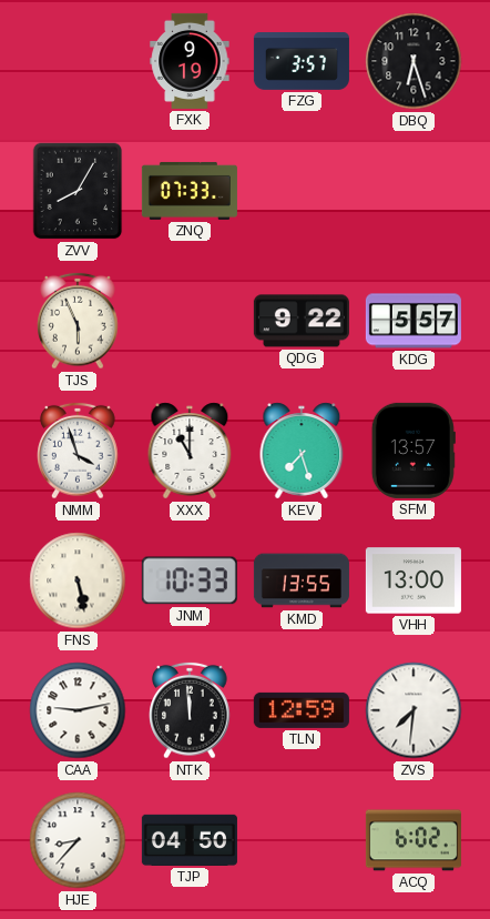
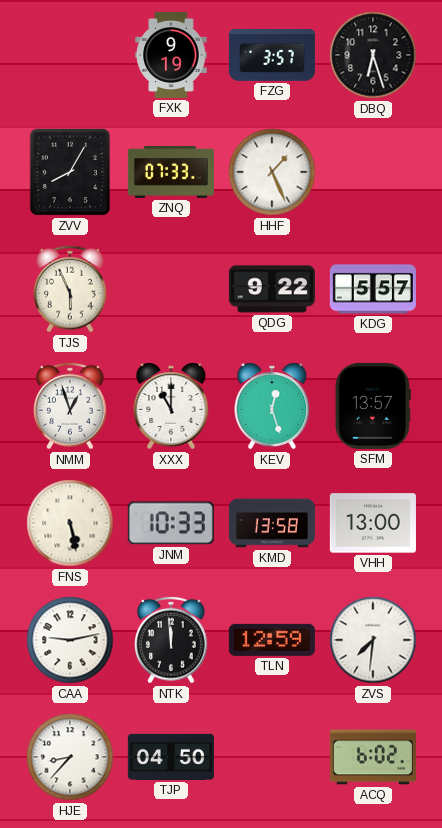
HHF: none -> 1:26 (272, 172)
NMM: 3:57 -> 12:57 (70, 406)
KEV: 7:27 -> 12:27 (272, 406)
KMD: 13:55 -> 13:58 (272, 523)
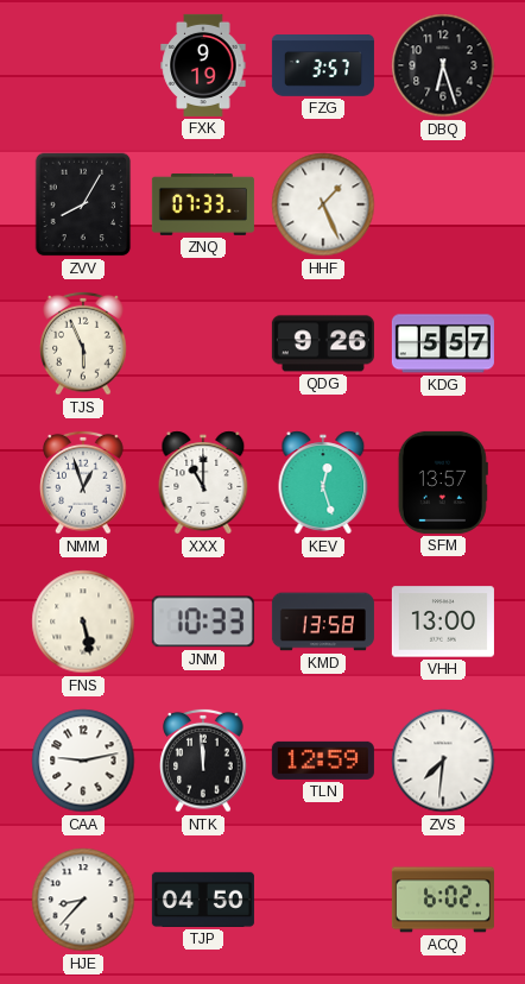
QDG: 9:22 -> 9:26 (323, 343)
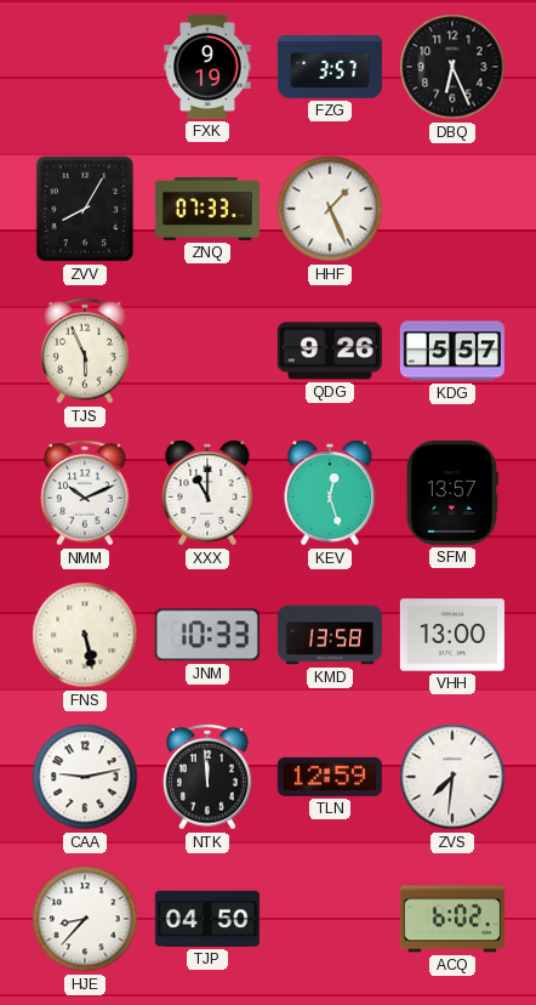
DBQ: 6:27 -> 6:26 (452, 67)
NMM: 12:57 -> 10:11 (85, 493)
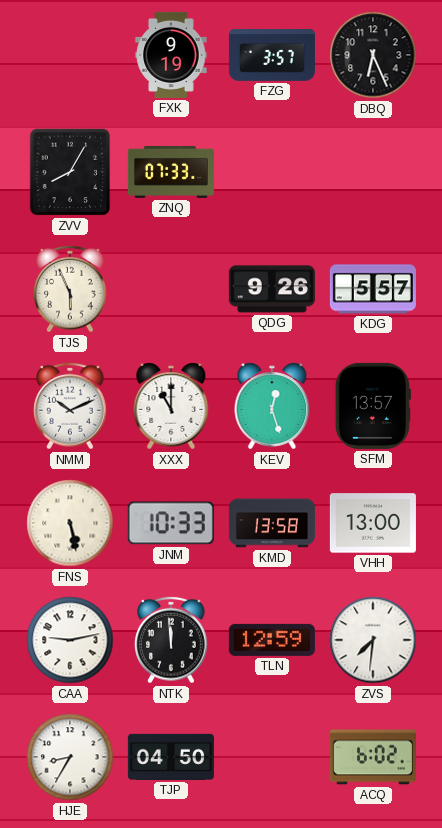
HHF: 1:26 -> none (330, 209)
HJE: 8:37 -> 8:35 (70, 757)
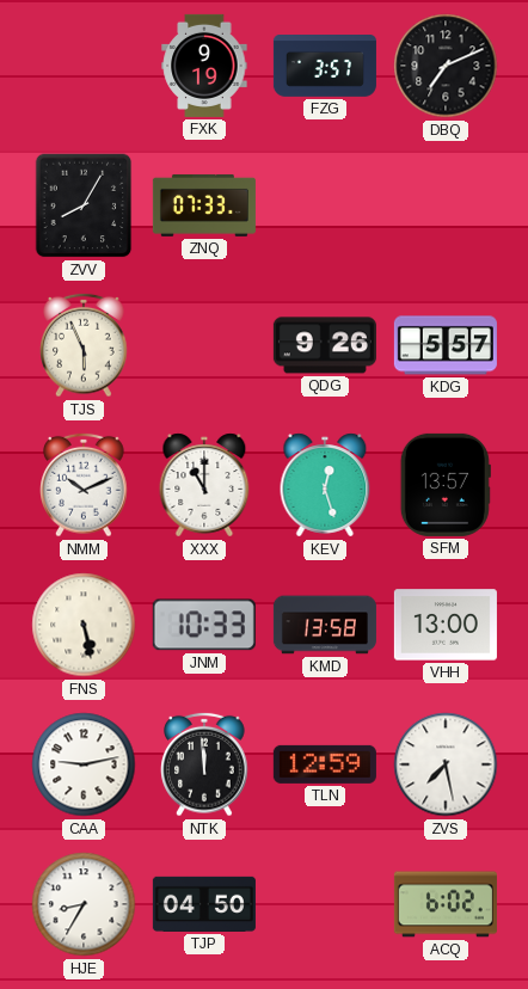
DBQ: 6:26 -> 7:11 (446, 66)
ZVS: 7:31 -> 7:28 (446, 764)
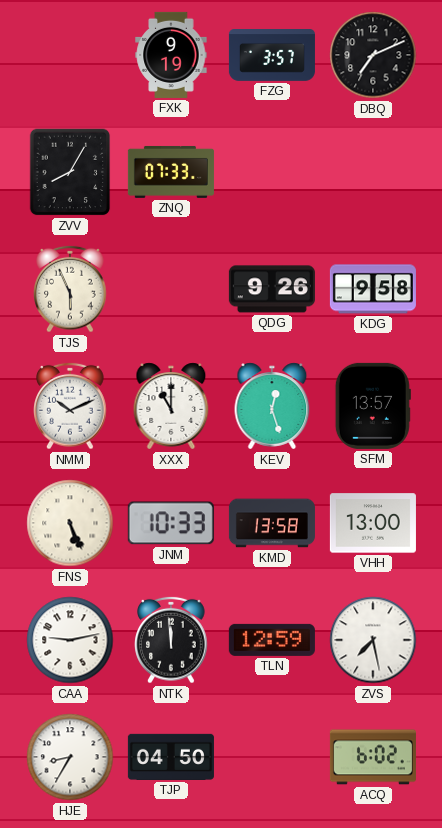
KDG: 5:57 -> 9:58 (373, 289)
FNS: 5:28 -> 5:26 (70, 523)
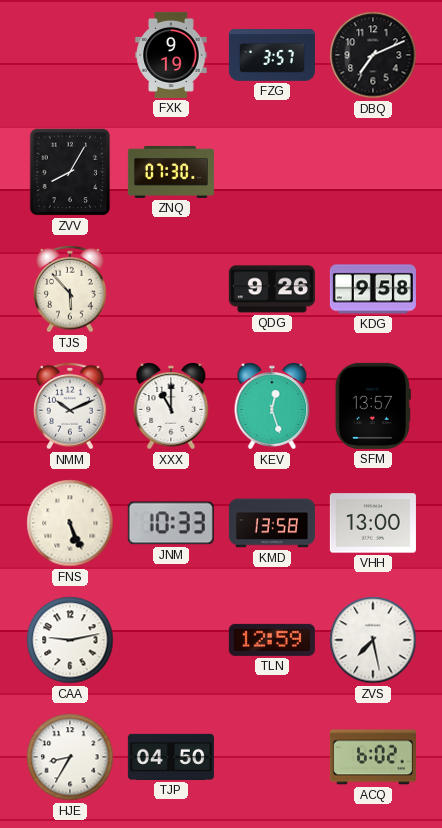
ZNQ: 07:33 -> 07:30 (171, 172)
TJS: 5:56 -> 5:53 (70, 289)
NTK: 11:59 -> none (171, 640)
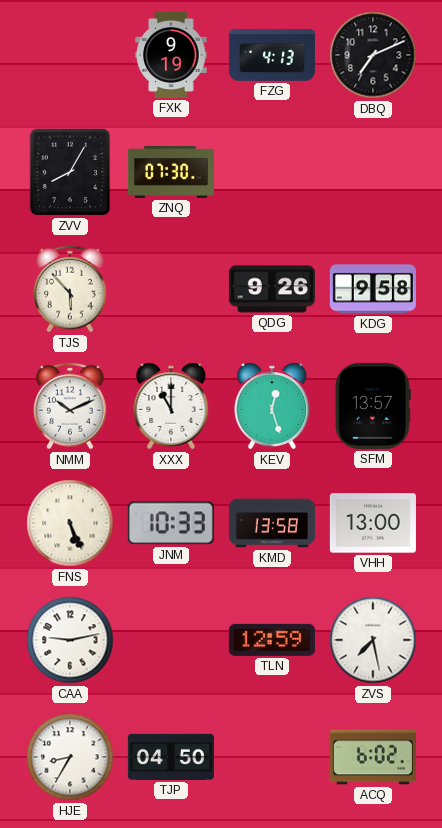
FZG: 3:57 -> 4:13 (272, 56)
